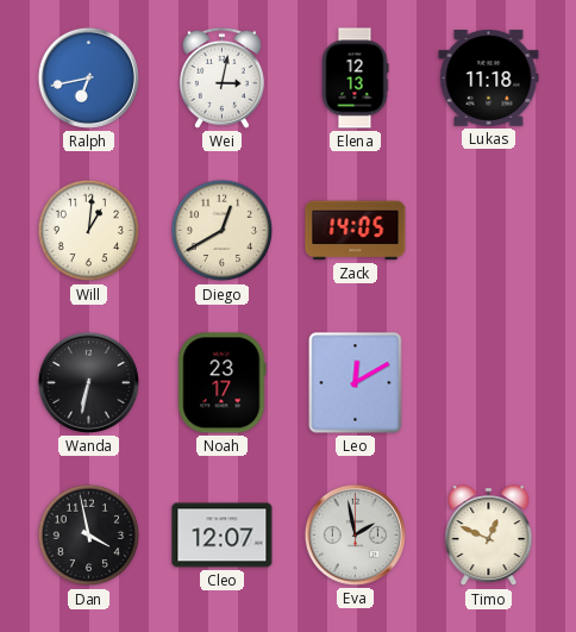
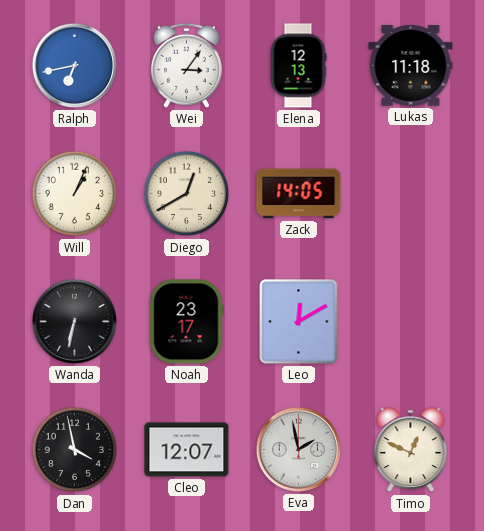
Wei: 3:02 -> 3:06 (186, 65)
Will: 1:01 -> 1:04 (75, 194)
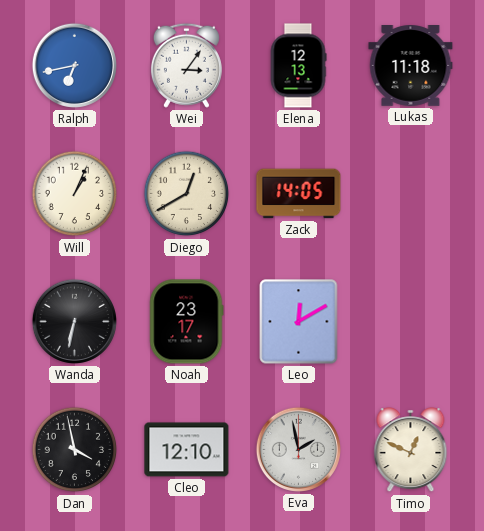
Cleo: 12:07 -> 12:10 (187, 450)
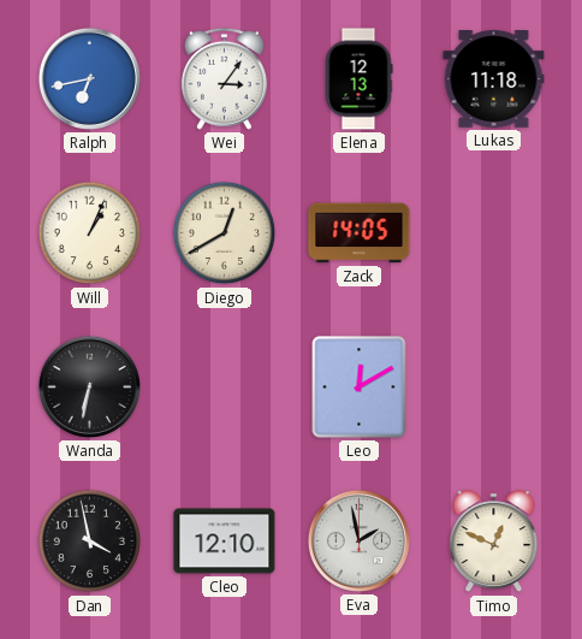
Noah: 23:17 -> none (187, 322)
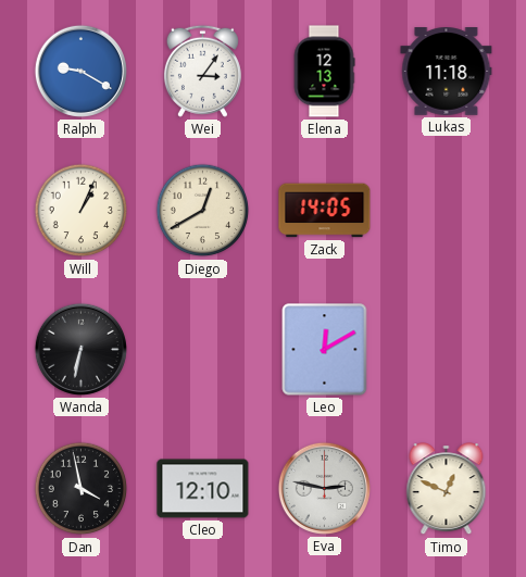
Ralph: 6:43 -> 9:20 (80, 71)
Eva: 1:58 -> 2:47 (324, 488)
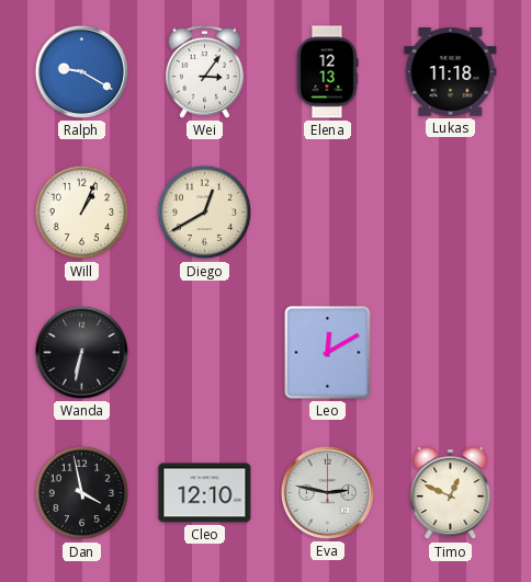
Zack: 14:05 -> none (325, 211)
